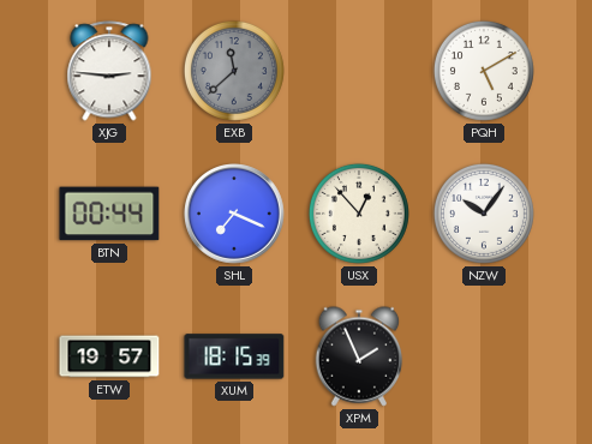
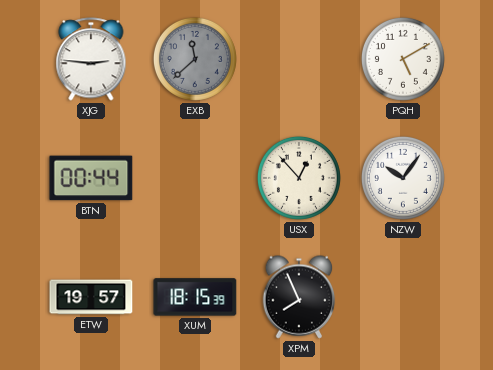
SHL: 7:19 -> none (235, 215)
XPM: 1:56 -> 7:56 (299, 297)
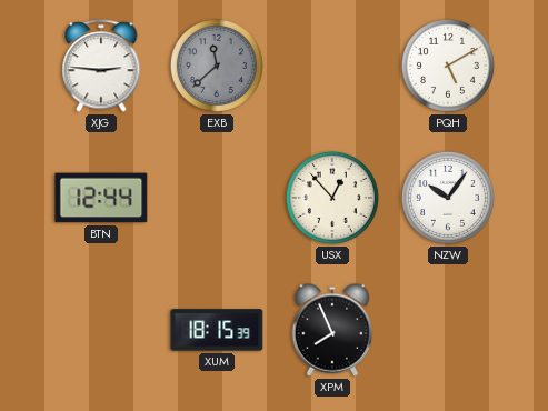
BTN: 00:44 -> 12:44 (101, 198)
ETW: 19:57 -> none (91, 297)
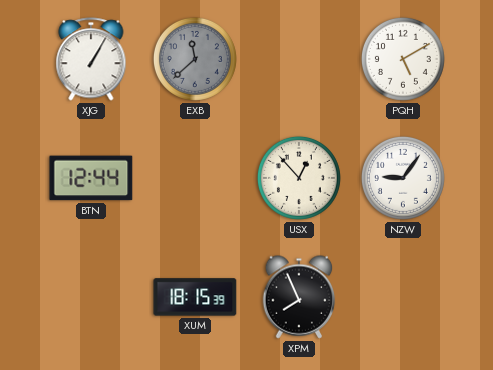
XJG: 2:46 -> 1:05 (91, 59)
NZW: 10:06 -> 9:06 (403, 178)
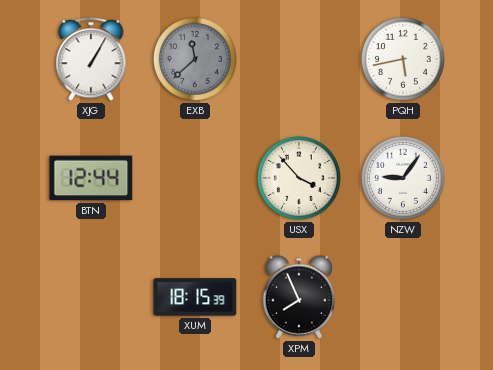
PQH: 5:10 -> 5:43 (403, 59)
USX: 12:53 -> 3:53 (299, 178)
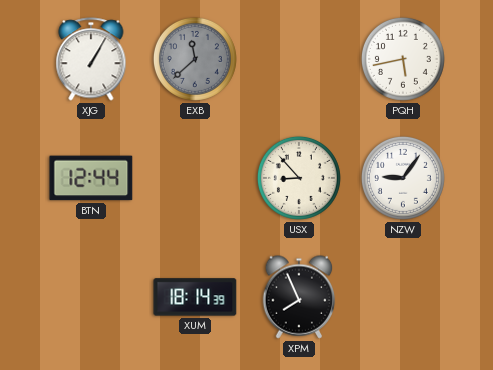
USX: 3:53 -> 8:53 (299, 178)
XUM: 18:15 -> 18:14 (195, 297)
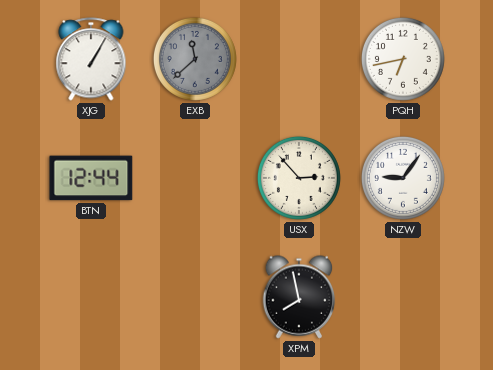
PQH: 5:43 -> 6:43 (403, 59)
USX: 8:53 -> 2:53 (299, 178)
XUM: 18:14 -> none (195, 297)
XPM: 7:56 -> 7:58 (299, 297)
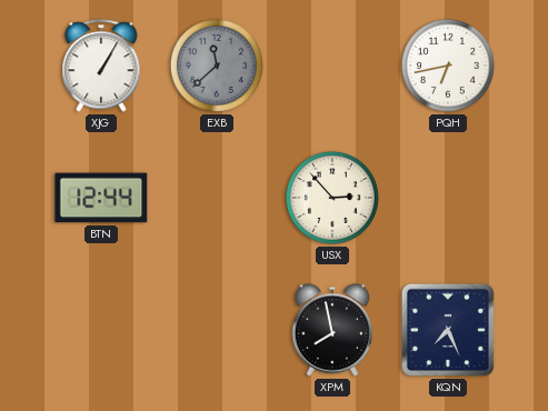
NZW: 9:06 -> none (403, 178)
KQN: none -> 7:26 (448, 330)
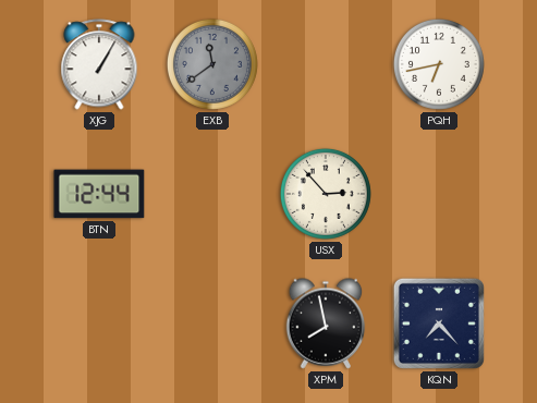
EXB: 11:38 -> 11:39 (212, 64)
KQN: 7:26 -> 7:23 (439, 323)
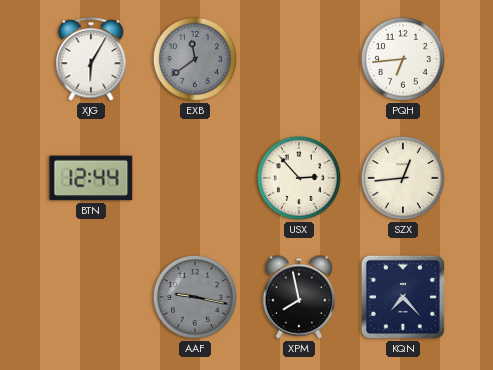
XJG: 1:05 -> 6:05 (91, 59)
PQH: 6:43 -> 6:44 (403, 59)
SZX: none -> 12:44 (403, 178)
AAF: none -> 9:17 (195, 297)
